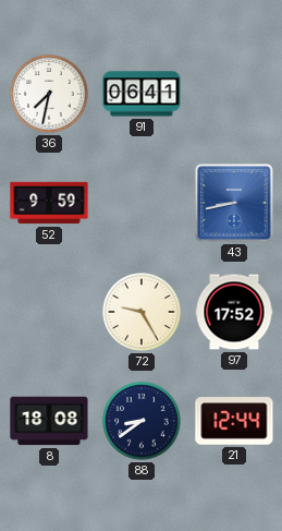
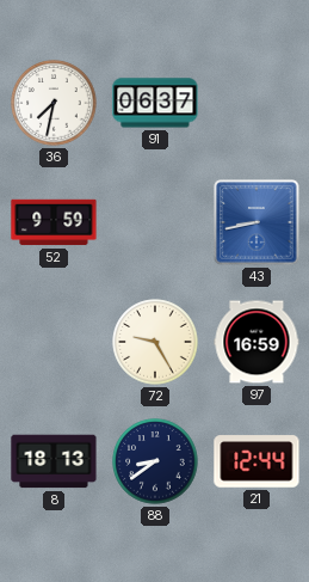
91: 06:41 -> 06:37 (155, 103)
97: 17:52 -> 16:59 (257, 342)
8: 18:08 -> 18:13 (54, 461)
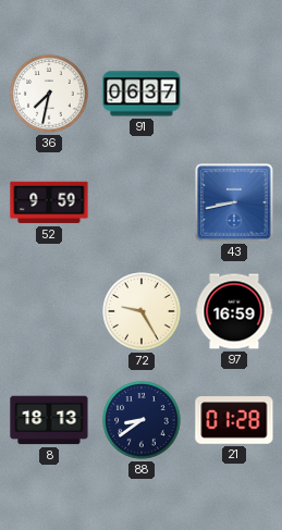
21: 12:44 -> 01:28 (234, 420)
